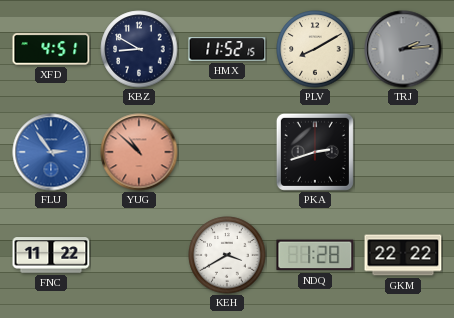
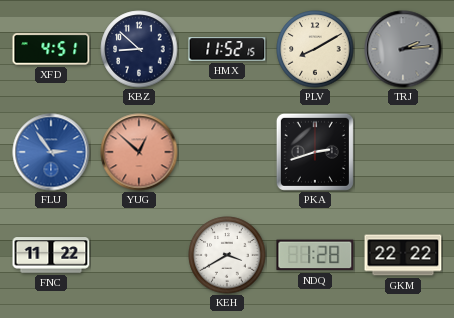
KBZ: 8:50 -> 8:52 (139, 49)
YUG: 10:52 -> 12:52 (139, 152)
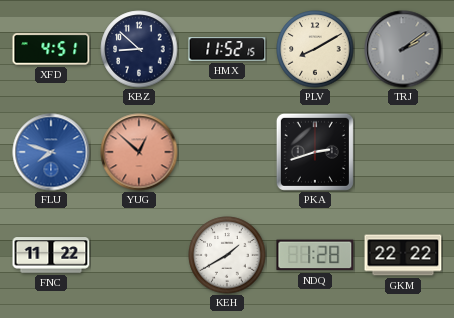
TRJ: 2:14 -> 2:09 (403, 49)
FLU: 2:54 -> 7:48 (51, 152)
KEH: 3:40 -> 1:40 (227, 255)
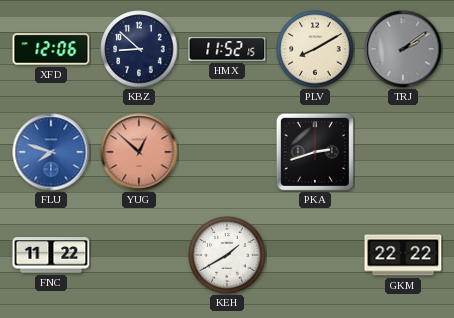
XFD: 4:51 -> 12:06 (51, 49)
NDQ: 1:28 -> none (315, 255)
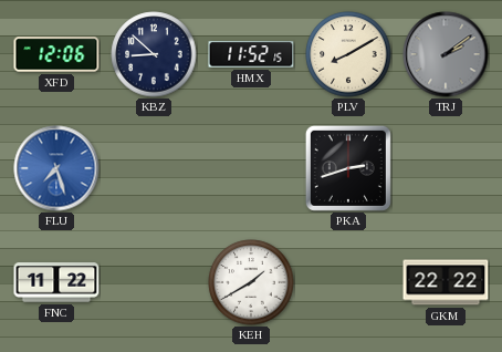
FLU: 7:48 -> 7:27 (56, 168)
YUG: 12:52 -> none (139, 152)
